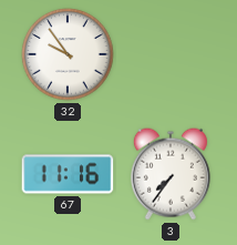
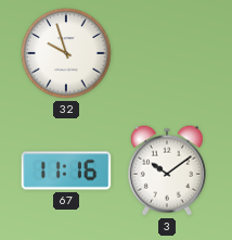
32: 9:54 -> 9:57 (66, 53)
3: 7:36 -> 10:09 (167, 170)
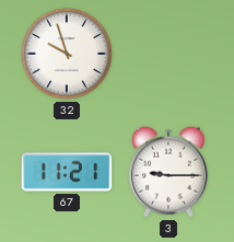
67: 11:16 -> 11:21 (67, 172)
3: 10:09 -> 9:15 (168, 172)
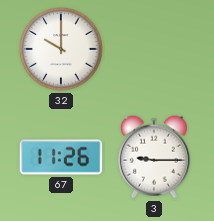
32: 9:57 -> 10:00 (61, 49)
67: 11:21 -> 11:26 (61, 157)
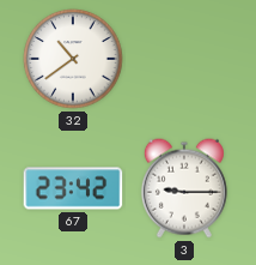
32: 10:00 -> 10:39 (73, 59)
67: 11:26 -> 23:42 (73, 188)
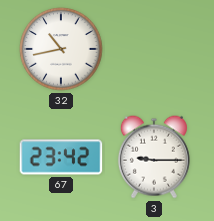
32: 10:39 -> 10:43 (61, 49)
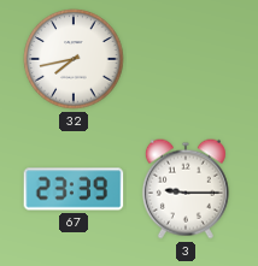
32: 10:43 -> 7:43 (74, 59)
67: 23:42 -> 23:39 (74, 189)
